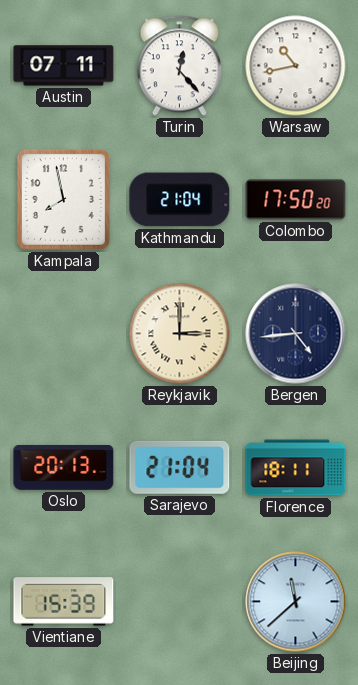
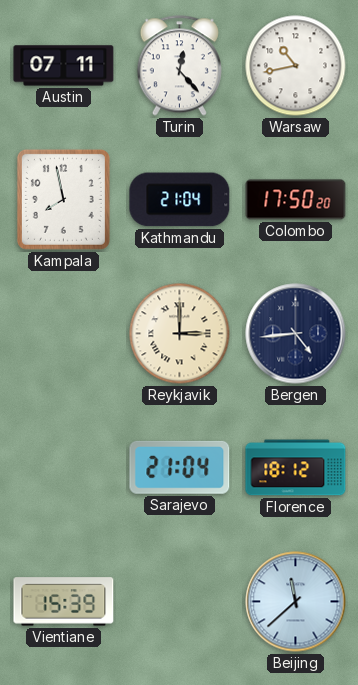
Oslo: 20:13 -> none (64, 467)
Florence: 18:11 -> 18:12 (296, 468)
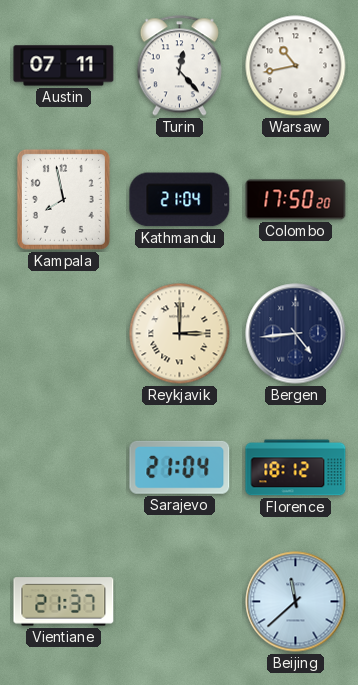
Vientiane: 15:39 -> 21:37 (64, 602)
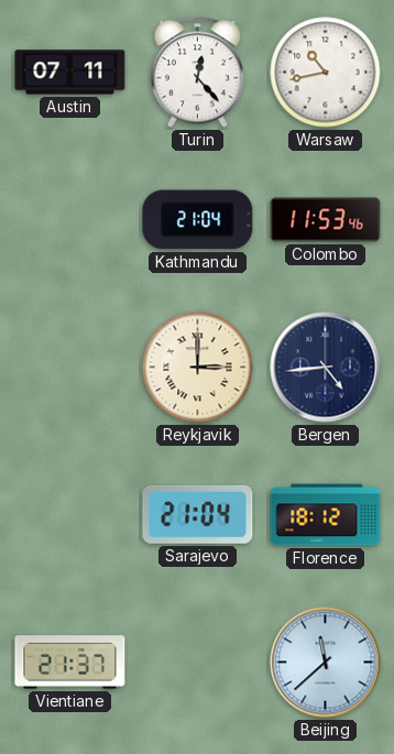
Kampala: 7:58 -> none (63, 199)
Colombo: 17:50 -> 11:53 (326, 220)
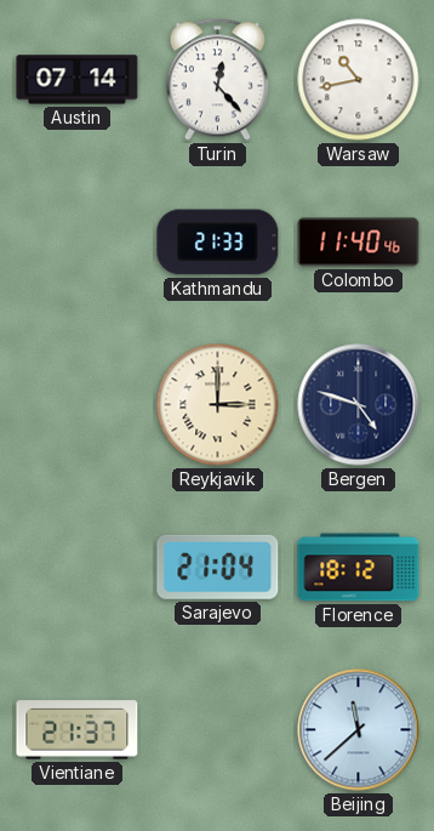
Austin: 07:11 -> 07:14 (78, 80)
Kathmandu: 21:04 -> 21:33 (218, 243)
Colombo: 11:53 -> 11:40 (359, 243)
Bergen: 4:44 -> 4:48 (359, 405)
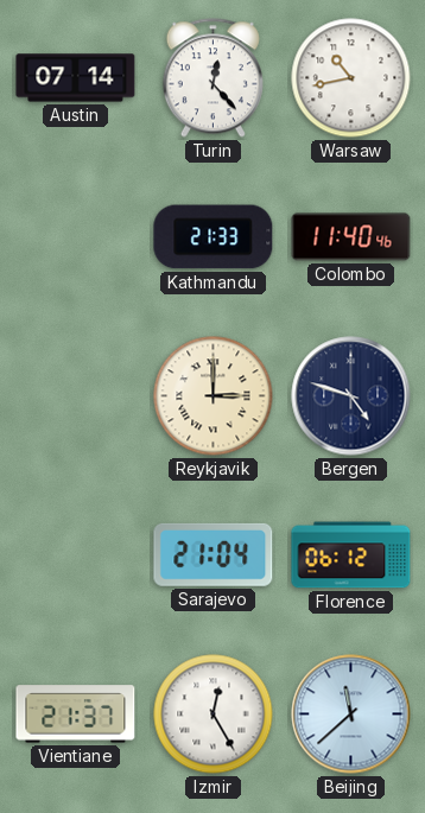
Florence: 18:12 -> 06:12 (351, 555)
Izmir: none -> 12:25 (214, 714)
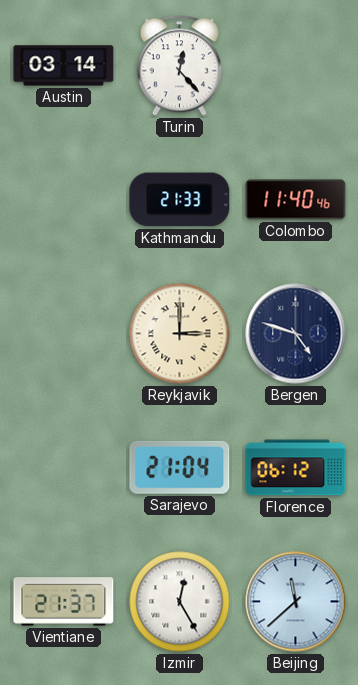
Austin: 07:14 -> 03:14 (64, 66)
Warsaw: 10:43 -> none (351, 78)
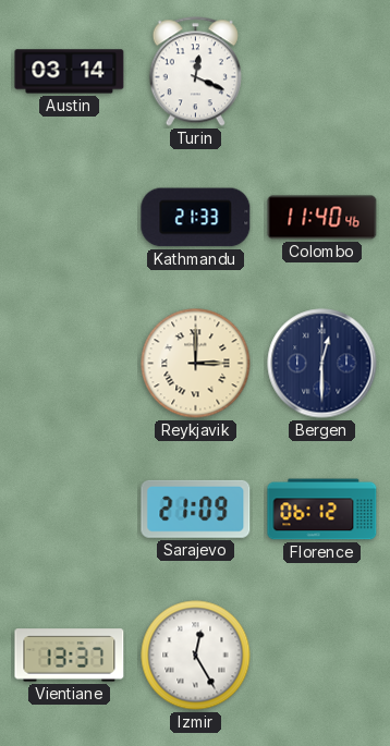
Turin: 12:23 -> 12:19 (195, 72)
Bergen: 4:48 -> 12:30 (322, 364)
Sarajevo: 21:04 -> 21:09 (196, 509)
Vientiane: 21:37 -> 13:37 (70, 656)
Beijing: 11:38 -> none (296, 602)
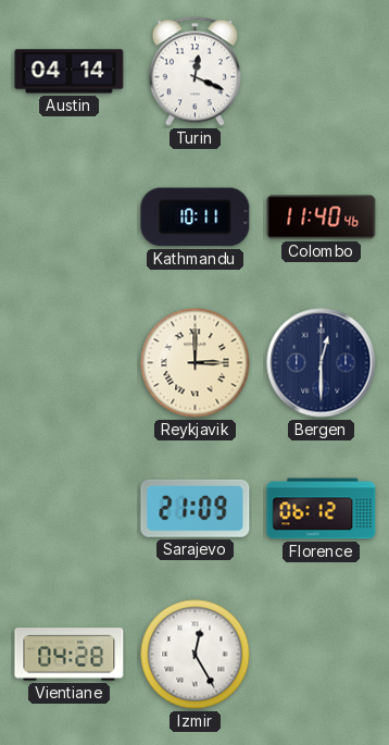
Austin: 03:14 -> 04:14 (70, 72)
Kathmandu: 21:33 -> 10:11 (196, 218)
Vientiane: 13:37 -> 04:28 (70, 655)
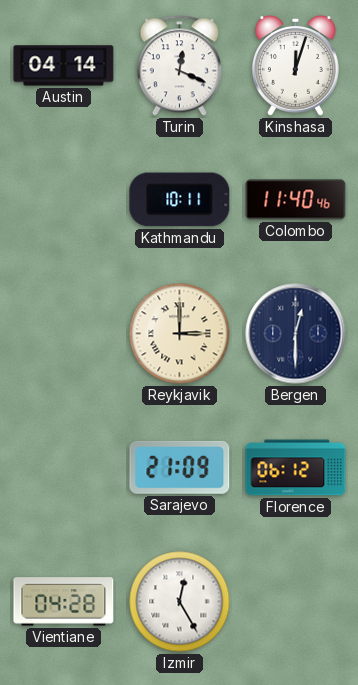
Kinshasa: none -> 12:03 (295, 66)
